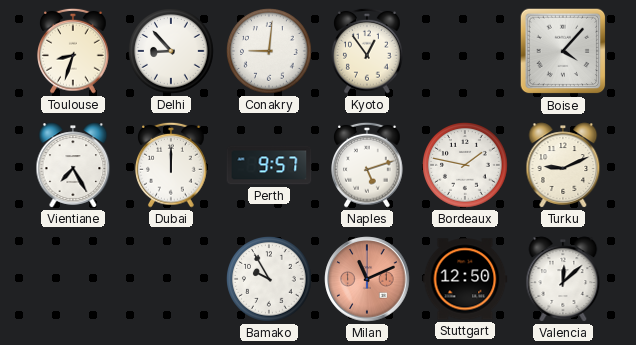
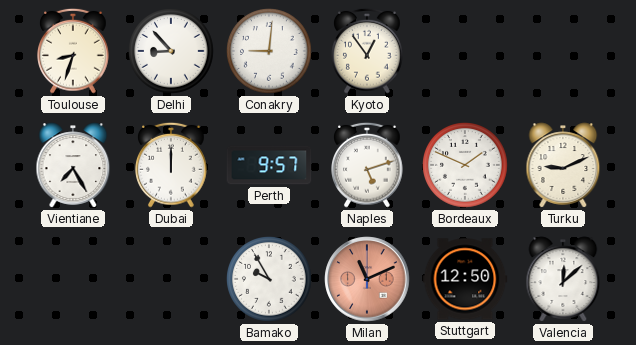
Boise: 4:07 -> none (563, 51)
Bordeaux: 1:47 -> 1:49 (466, 166)
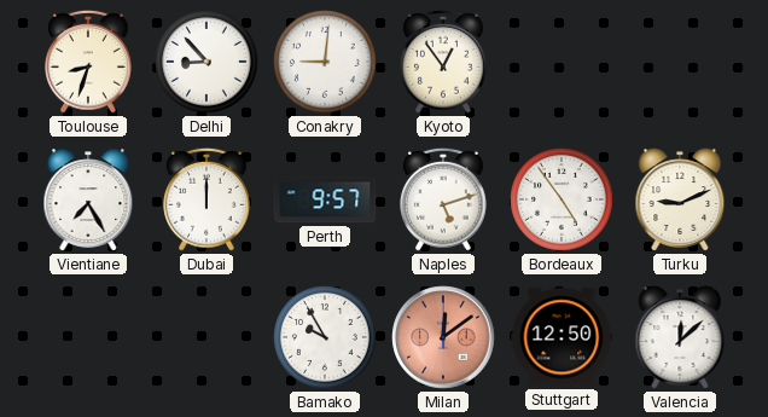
Bordeaux: 1:49 -> 4:54 (563, 201)
Milan: 11:11 -> 12:09 (443, 337)
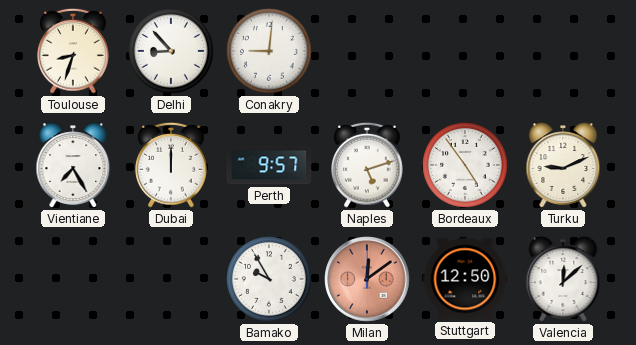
Kyoto: 12:54 -> none (444, 62)
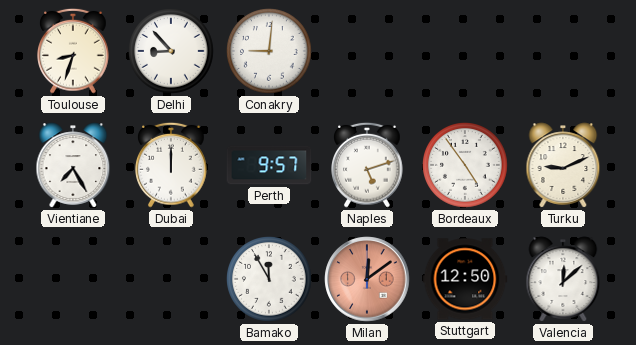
Bamako: 9:55 -> 11:55 (270, 280)
